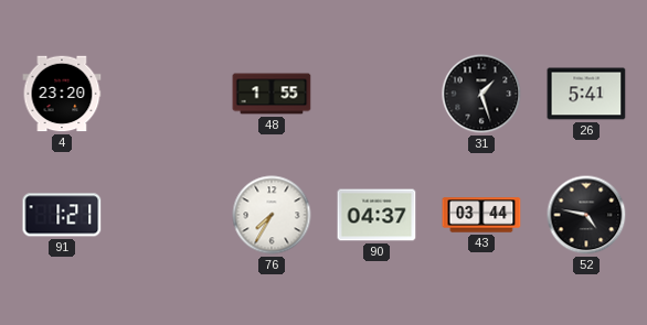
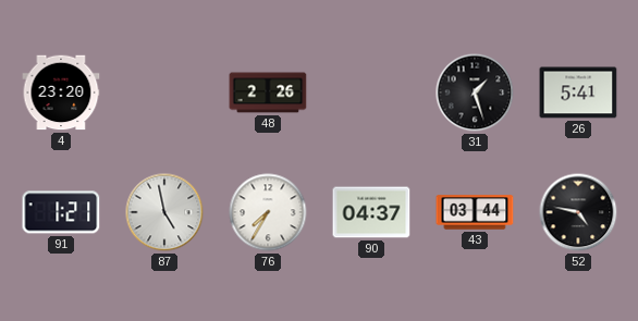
48: 1:55 -> 2:26 (268, 92)
87: none -> 4:58 (164, 212)
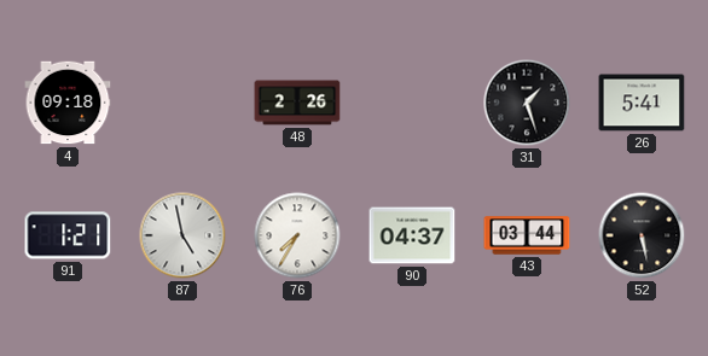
4: 23:20 -> 09:18 (68, 103)
52: 4:47 -> 5:28 (642, 235)
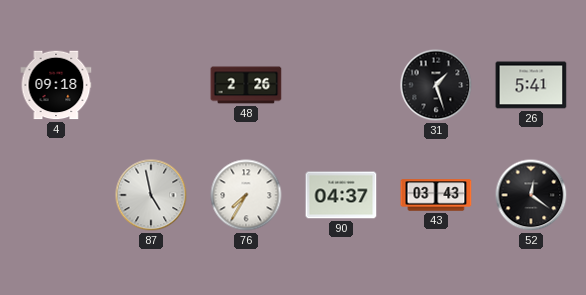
91: 1:21 -> none (68, 235)
43: 03:44 -> 03:43 (436, 195)
52: 5:28 -> 12:21 (531, 195)
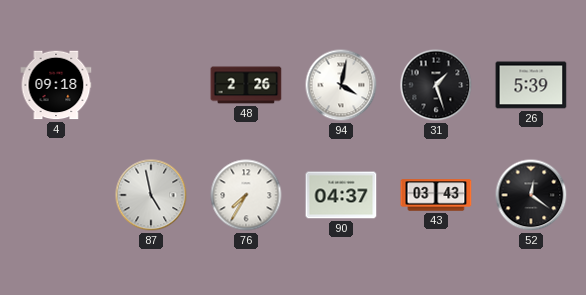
94: none -> 4:02 (341, 85)
26: 5:41 -> 5:39 (531, 85)
